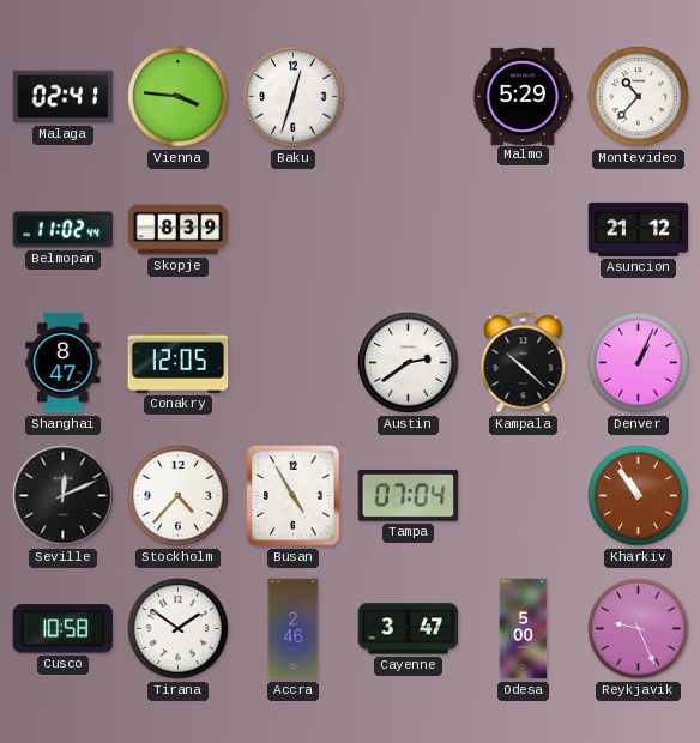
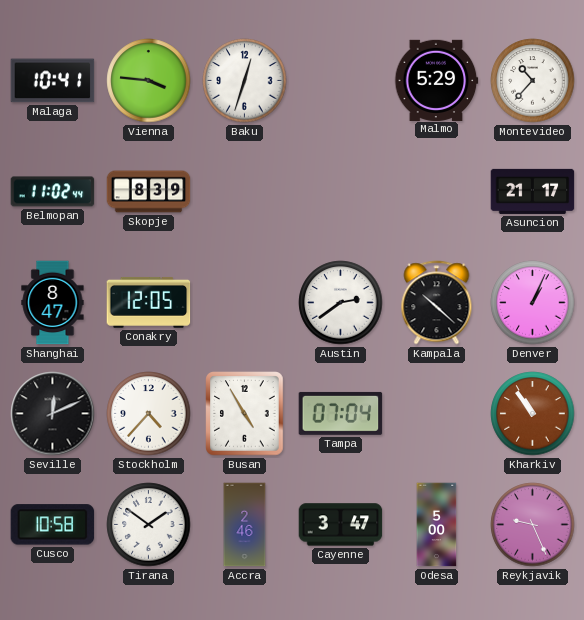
Malaga: 02:41 -> 10:41 (53, 81)
Asuncion: 21:12 -> 21:17 (533, 191)
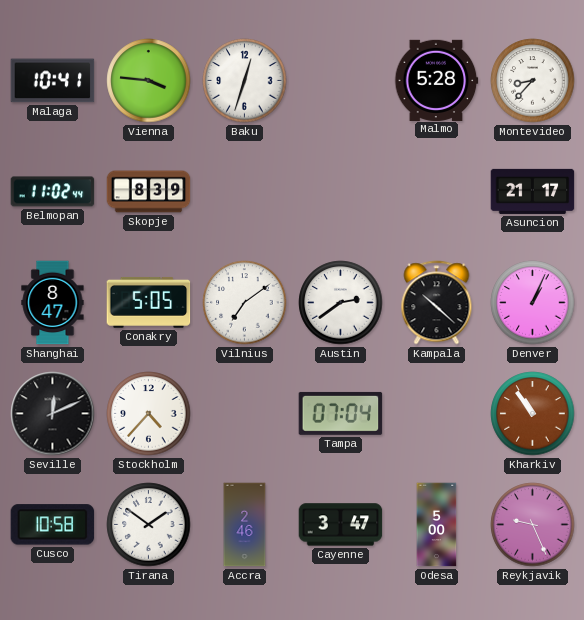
Malmo: 5:29 -> 5:28 (437, 80)
Montevideo: 10:37 -> 8:37 (533, 81)
Conakry: 12:05 -> 5:05 (149, 302)
Vilnius: none -> 7:09 (245, 303)
Busan: 4:55 -> none (245, 414)
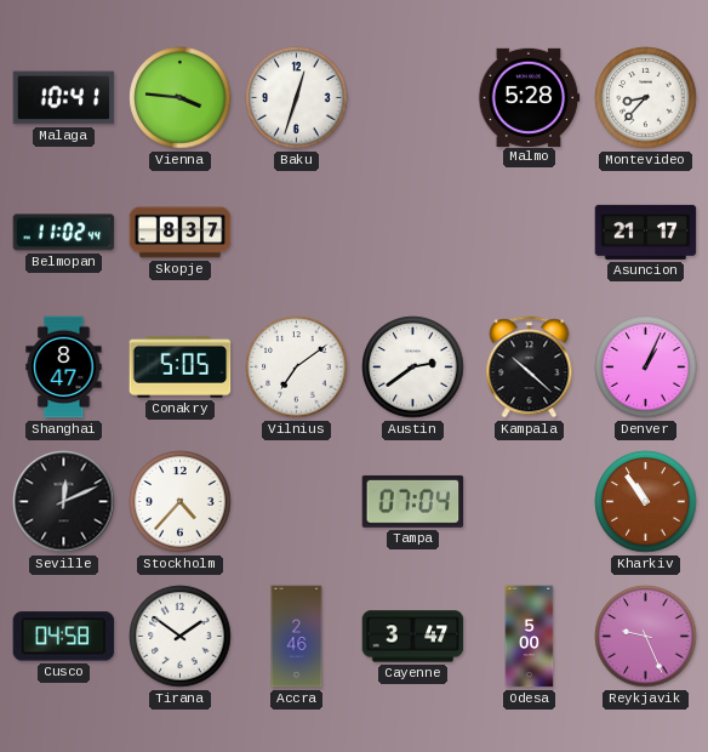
Skopje: 8:39 -> 8:37 (181, 233)
Cusco: 10:58 -> 04:58 (64, 637)
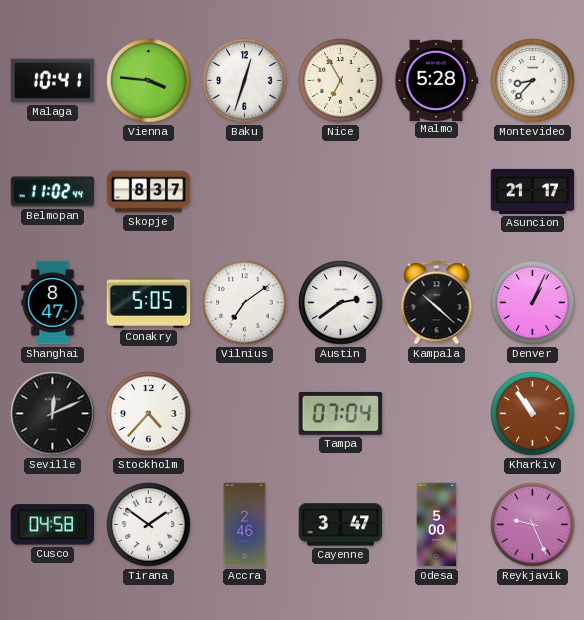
Nice: none -> 6:55 (341, 81)
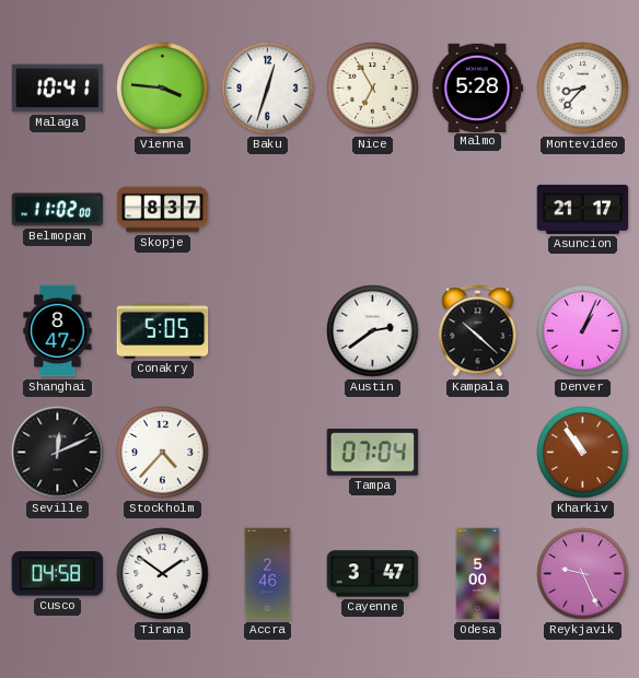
Belmopan: 11:02:44 -> 11:02:00 (58, 210)
Vilnius: 7:09 -> none (245, 303)
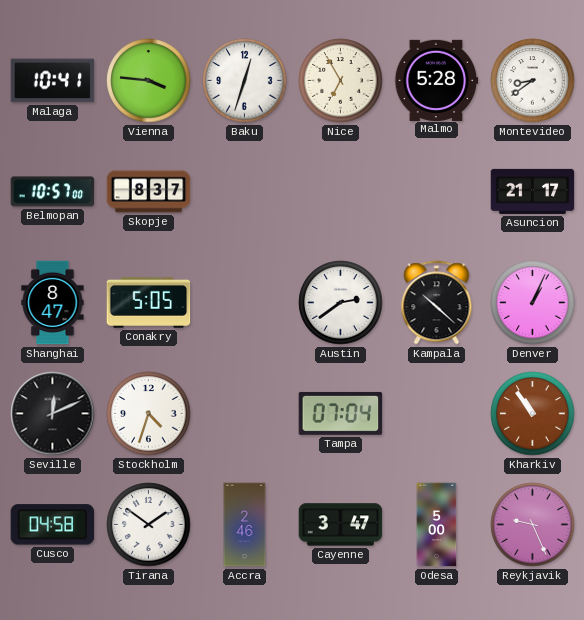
Montevideo: 8:37 -> 8:39 (533, 81)
Belmopan: 11:02 -> 10:57 (53, 192)
Stockholm: 4:37 -> 4:33 (149, 414)
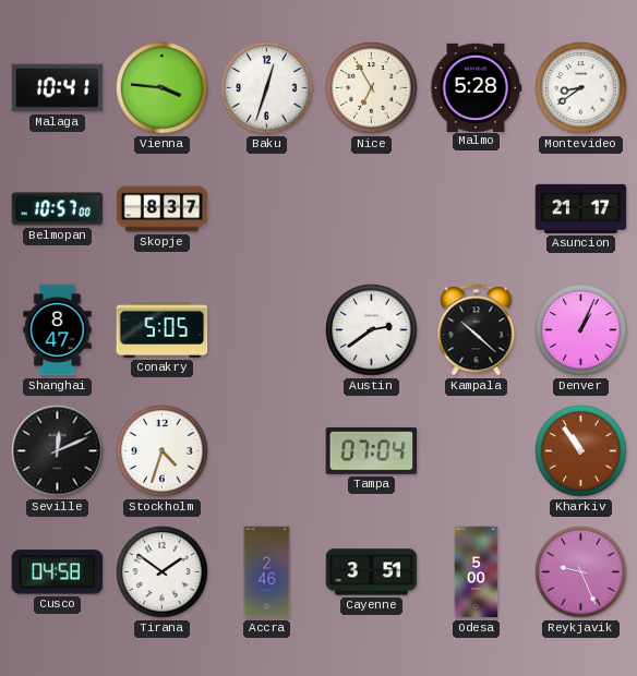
Cayenne: 3:47 -> 3:51 (372, 572)
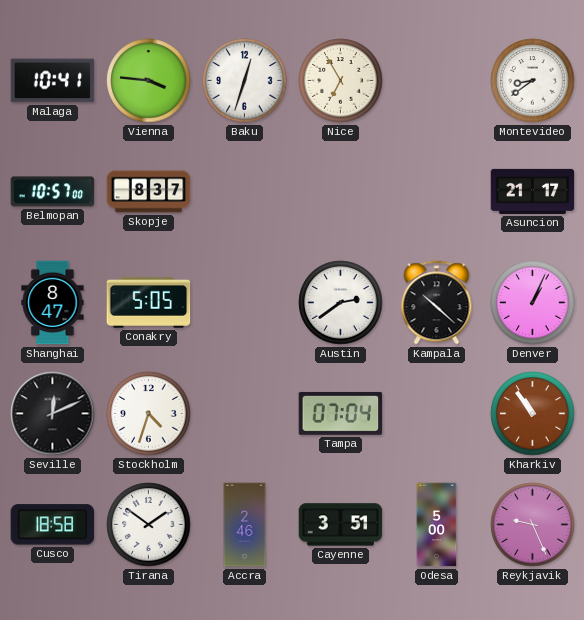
Malmo: 5:28 -> none (477, 87)
Cusco: 04:58 -> 18:58 (53, 525)
